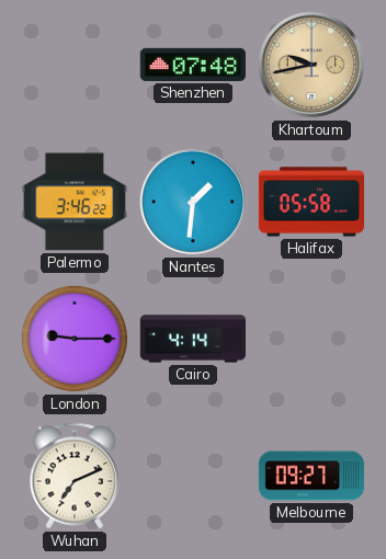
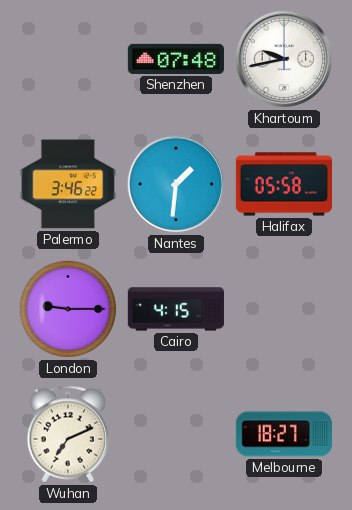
Khartoum dial: champagne -> white (284, 59)
Cairo: 4:14 -> 4:15 (175, 309)
Melbourne: 09:27 -> 18:27 (283, 434)
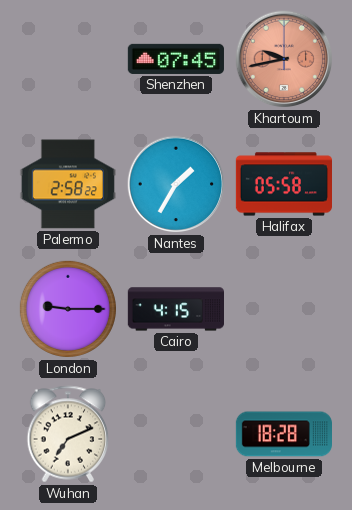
Shenzhen: 07:48 -> 07:45 (176, 59)
Khartoum dial: white -> salmon (284, 59)
Palermo: 3:46 -> 2:58 (68, 184)
Nantes: 1:31 -> 1:35 (176, 184)
Melbourne: 18:27 -> 18:28 (283, 434)
